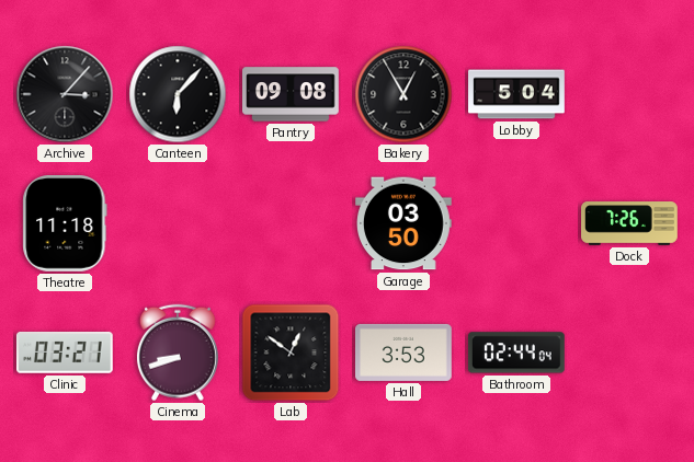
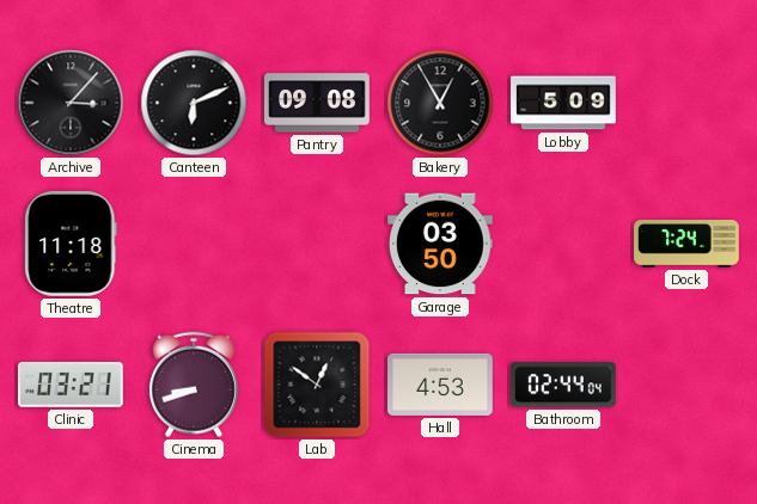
Canteen: 6:07 -> 6:11 (194, 103)
Lobby: 5:04 -> 5:09 (563, 103)
Dock: 7:26 -> 7:24 (686, 244)
Hall: 3:53 -> 4:53 (441, 385)
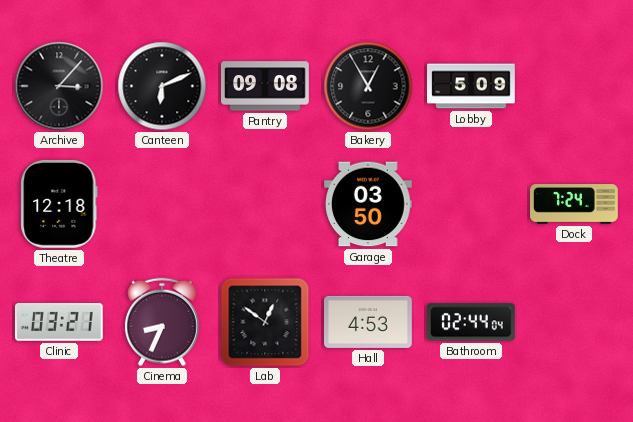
Theatre: 11:18 -> 12:18 (59, 205)
Cinema: 8:42 -> 8:34 (162, 322)
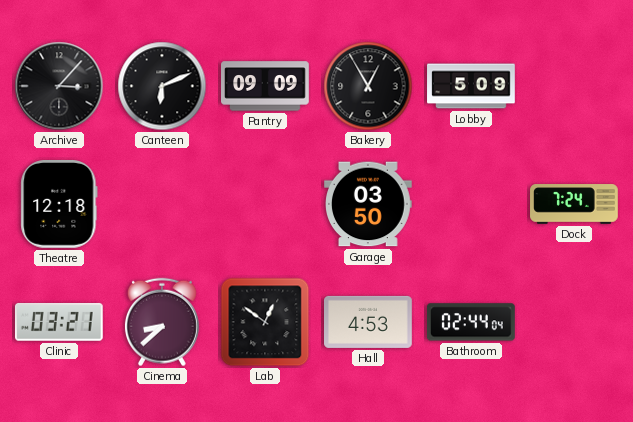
Pantry: 09:08 -> 09:09 (266, 86)
Cinema: 8:34 -> 8:38 (162, 322)
